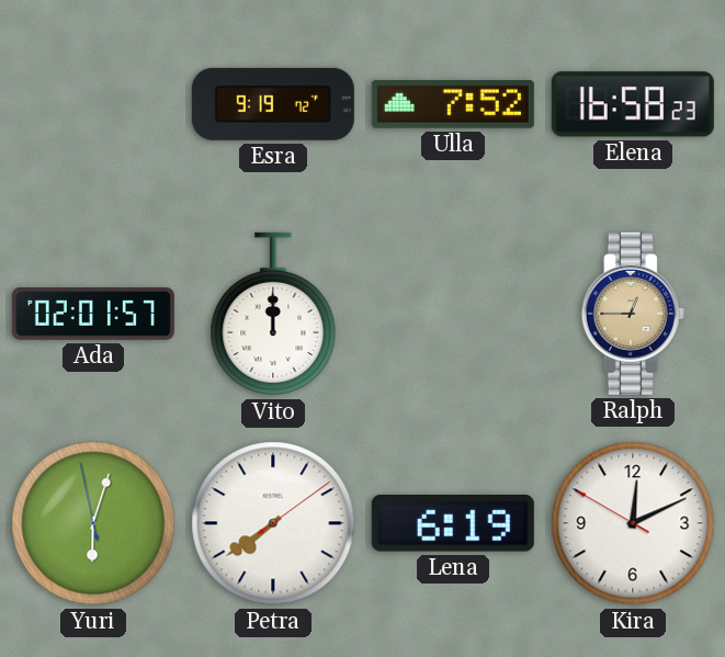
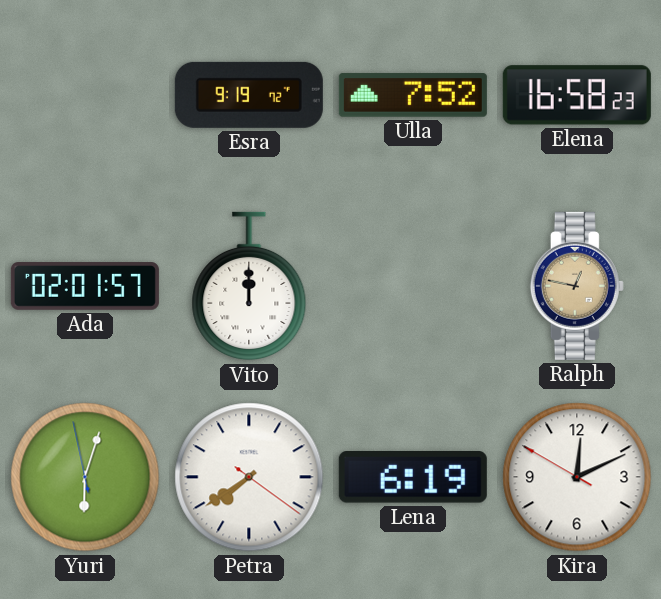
Ralph: 12:45 -> 12:47 (577, 286)
Petra: 7:39:09 -> 7:39:21 (249, 477)
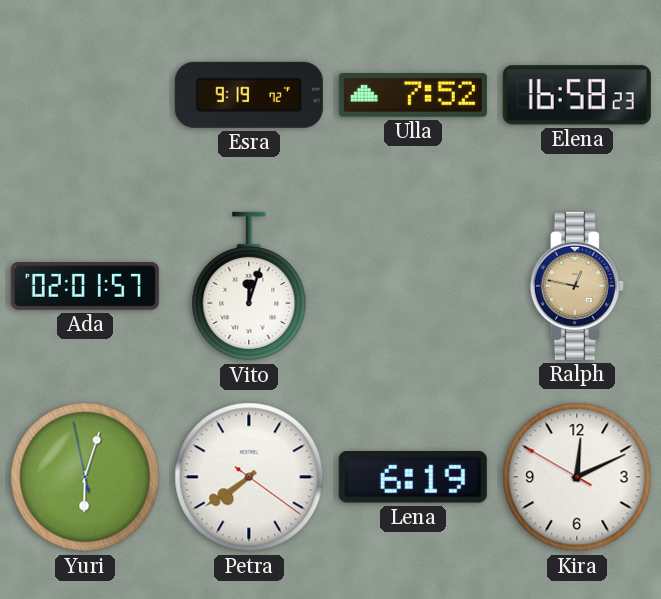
Vito: 12:00 -> 12:03 (249, 286)
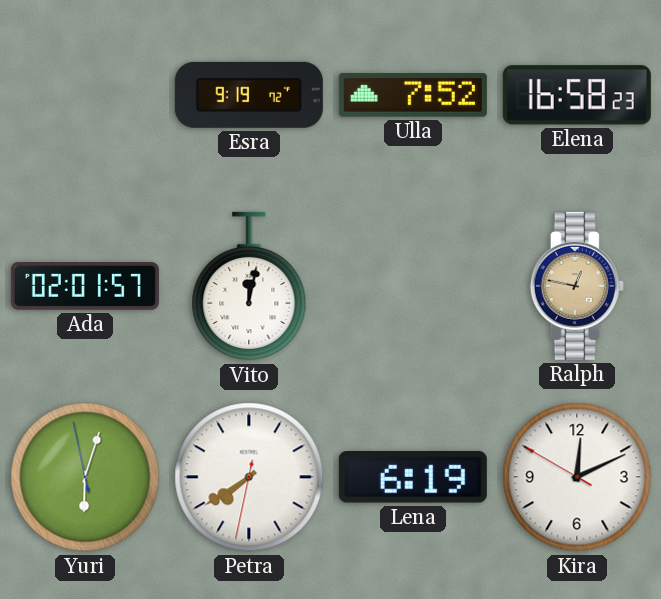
Vito: 12:03 -> 12:02 (249, 286)
Petra: 7:39:21 -> 7:39:32 (249, 477)
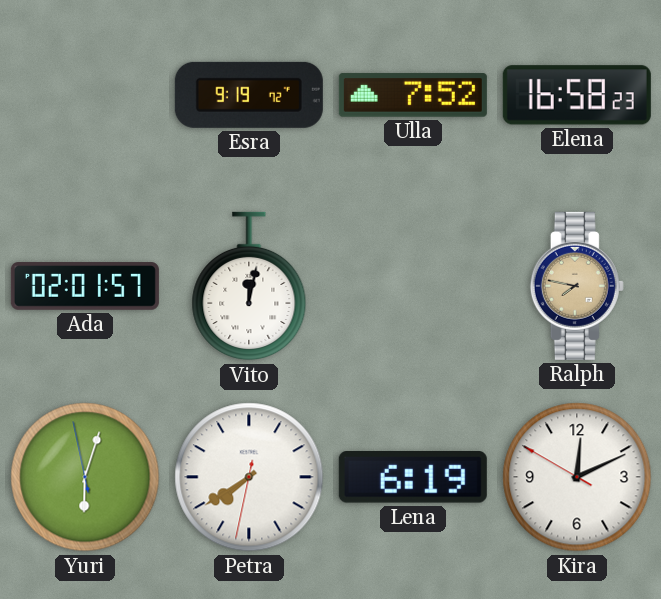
Ralph: 12:47 -> 7:47 (577, 286)
